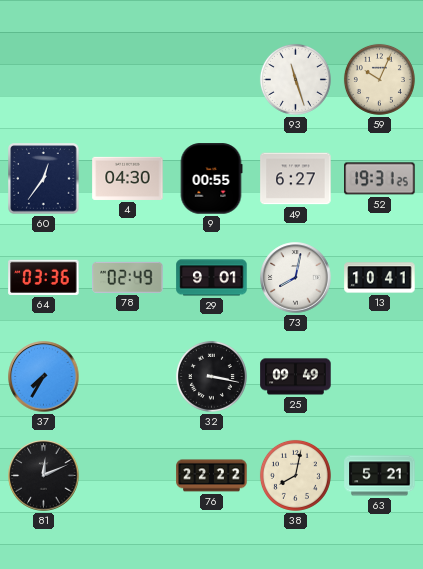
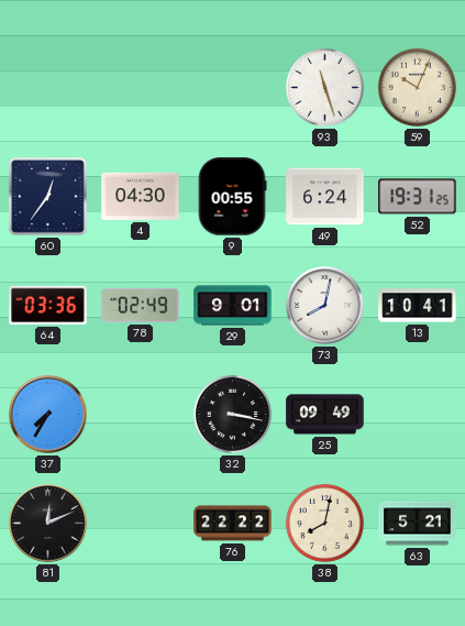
49: 6:27 -> 6:24 (325, 197)
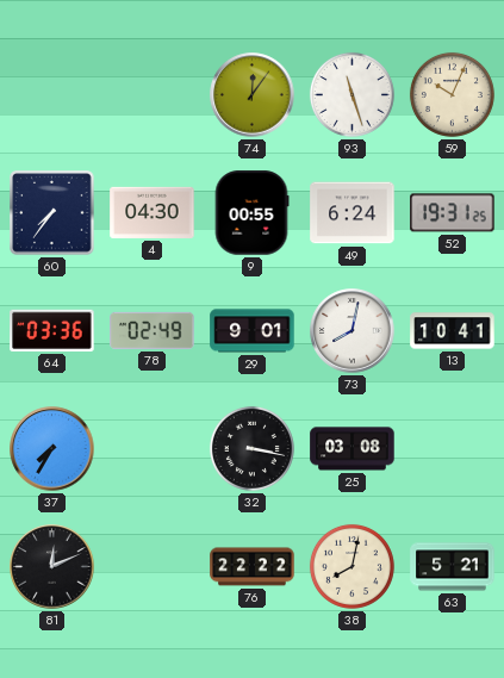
74: none -> 12:06 (253, 95)
60: 12:36 -> 7:36 (52, 213)
25: 09:49 -> 03:08 (353, 449)
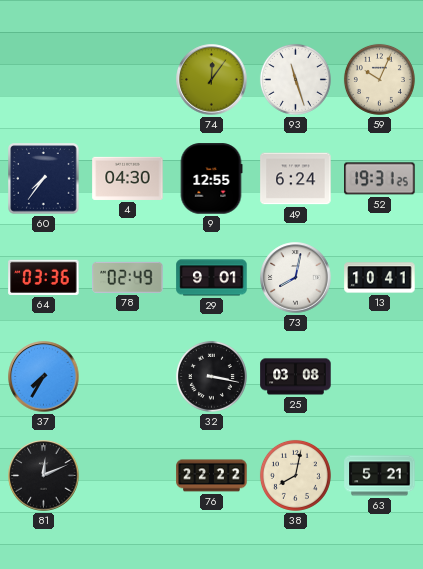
9: 00:55 -> 12:55 (211, 179)
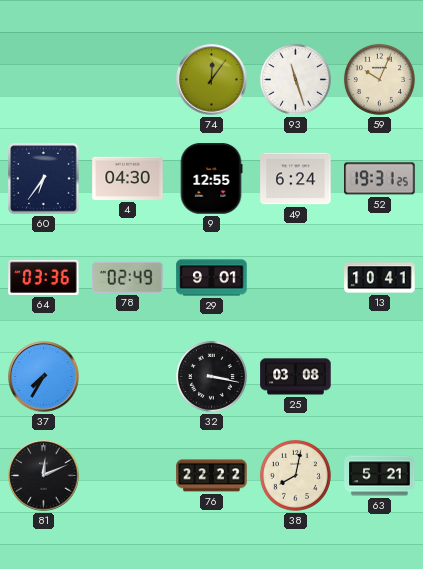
60: 7:36 -> 6:36 (44, 179)
73: 8:02 -> none (296, 278)
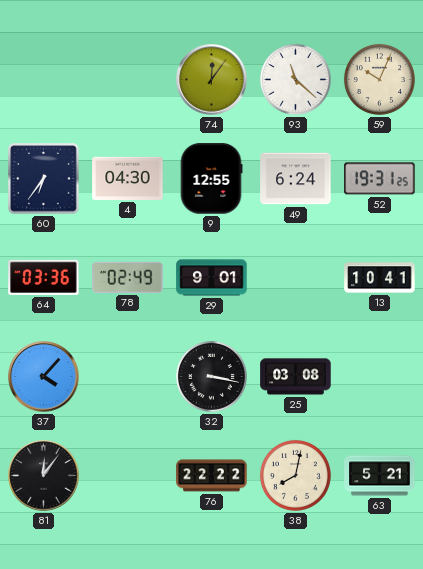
93: 11:27 -> 11:22 (295, 79)
37: 7:35 -> 4:07 (44, 377)
81: 12:11 -> 12:06 (44, 476)
